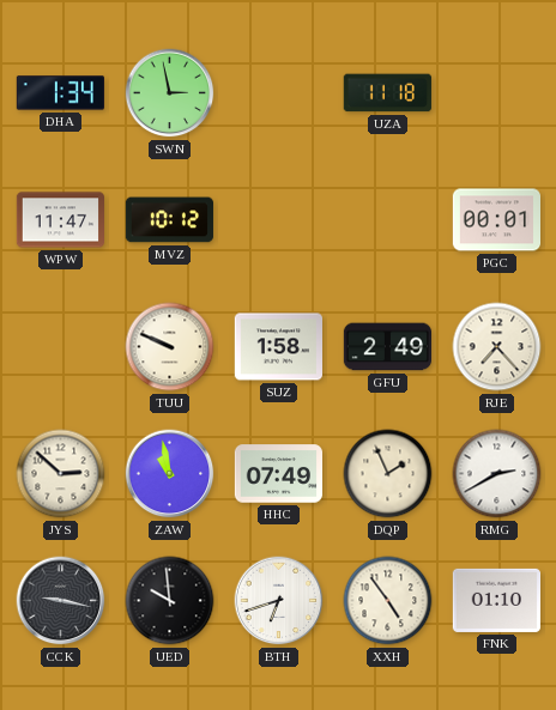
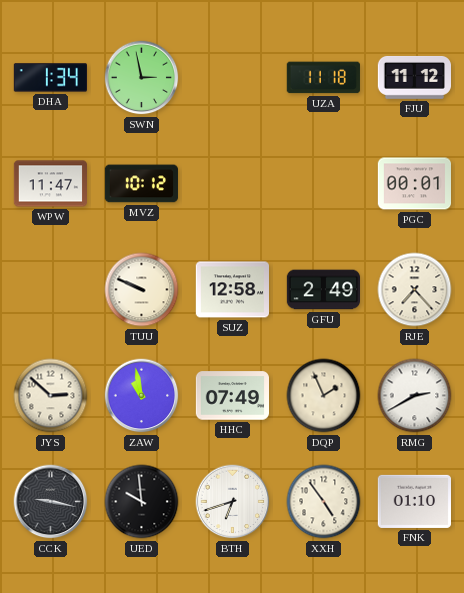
FJU: none -> 11:12 (414, 77)
SUZ: 1:58 -> 12:58 (232, 290)
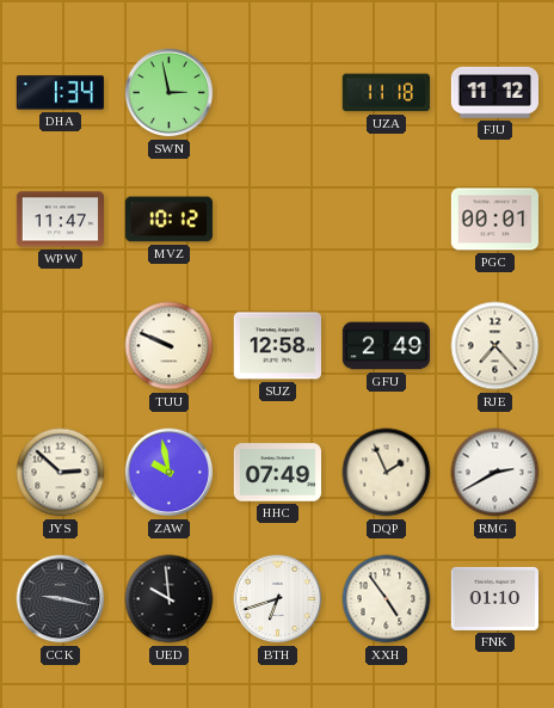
ZAW: 10:58 -> 9:58 (170, 473)
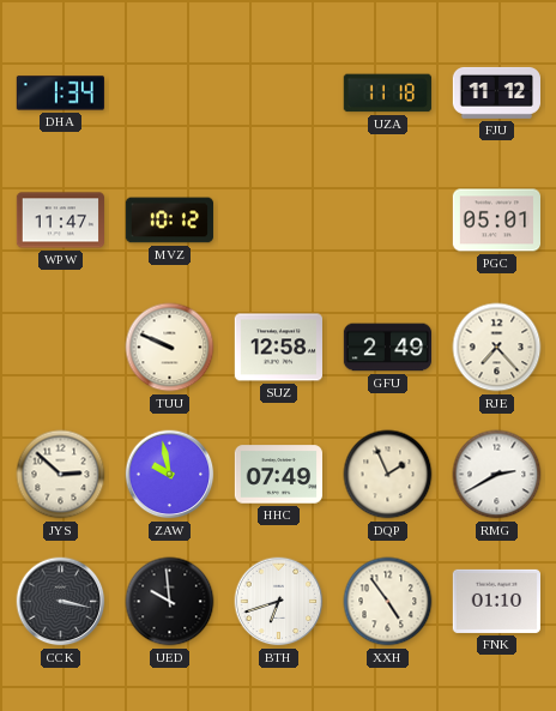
SWN: 2:58 -> none (170, 93)
PGC: 00:01 -> 05:01 (496, 221)
CCK: 9:17 -> 3:17 (61, 602)
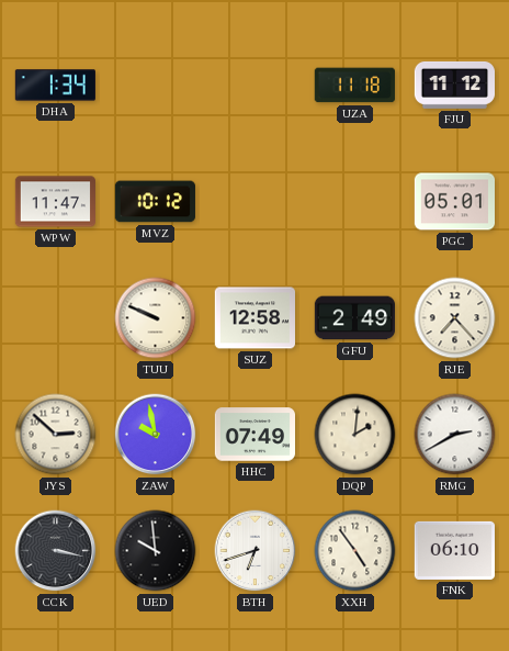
DQP: 1:56 -> 2:01 (355, 435)
FNK: 01:10 -> 06:10 (454, 550)
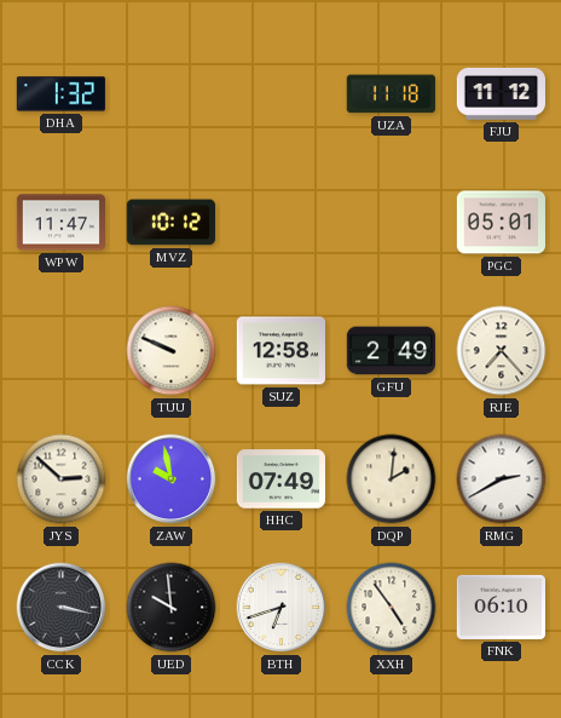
DHA: 1:34 -> 1:32 (60, 94)
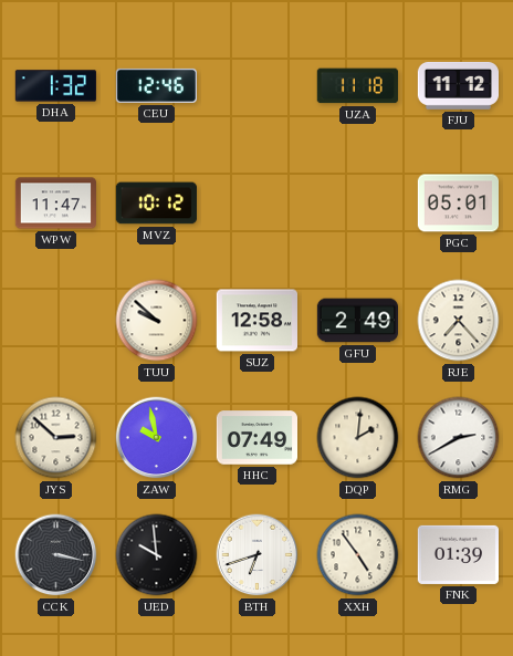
CEU: none -> 12:46 (156, 85)
TUU: 9:49 -> 9:52 (157, 321)
FNK: 06:10 -> 01:39 (458, 554)
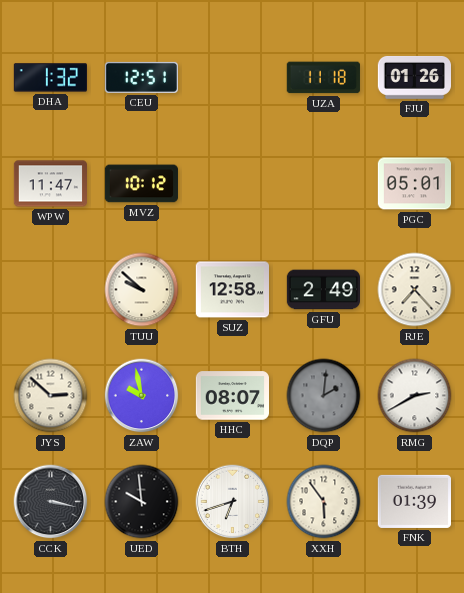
CEU: 12:46 -> 12:51 (141, 77)
FJU: 11:12 -> 01:26 (414, 77)
HHC: 07:49 -> 08:07 (232, 396)
DQP dial: cream -> grey (324, 396)
XXH: 4:54 -> 5:54 (324, 502)
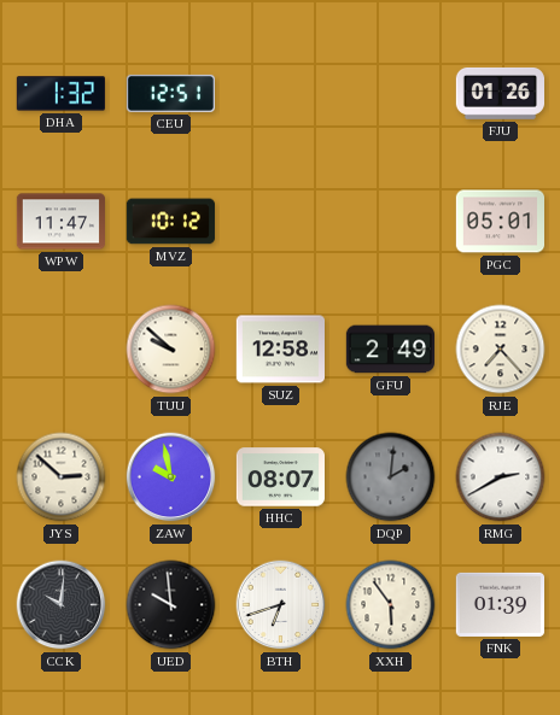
UZA: 11:18 -> none (323, 78)
CCK: 3:17 -> 10:01 (62, 605)
